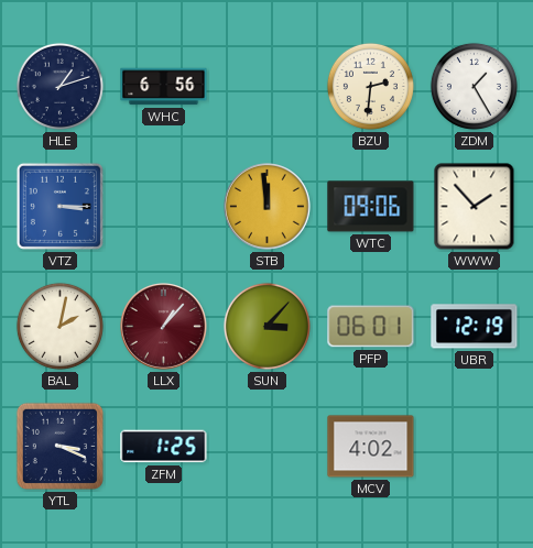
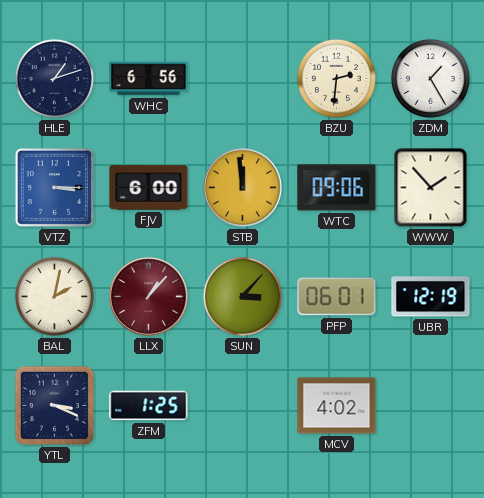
FJV: none -> 6:00 (149, 188)
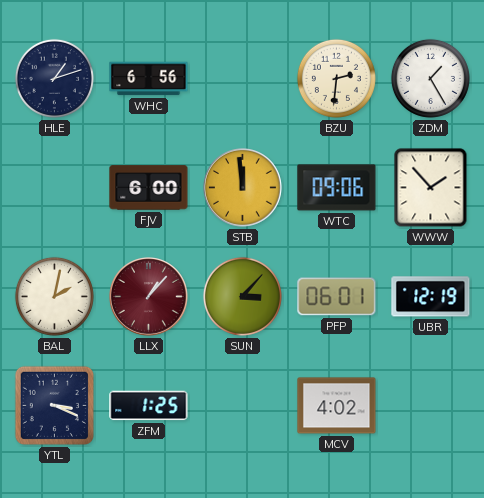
VTZ: 3:15 -> none (54, 187)
